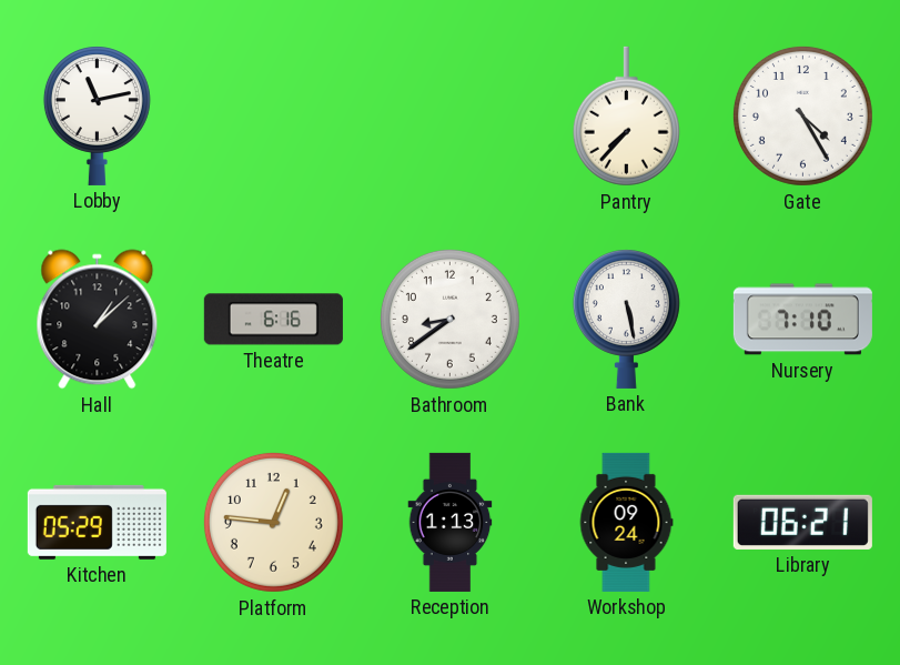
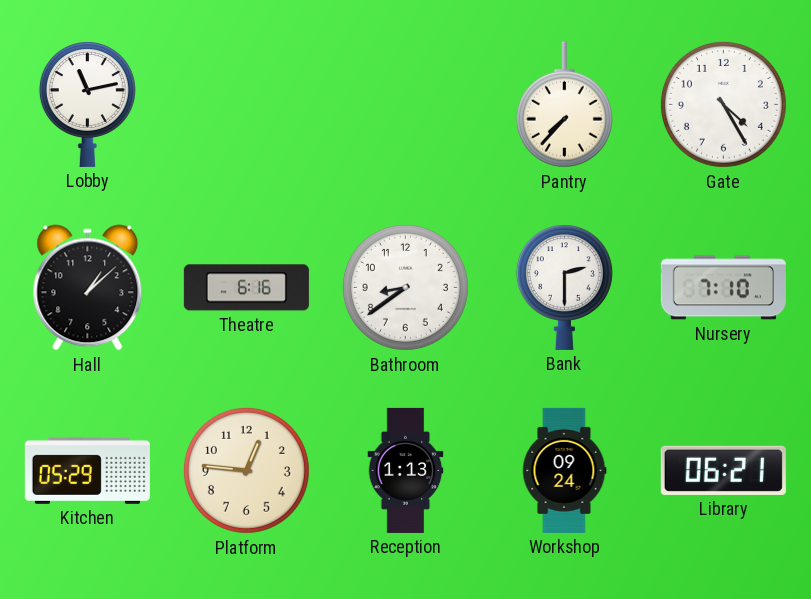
Bank: 5:28 -> 2:30 (564, 287)
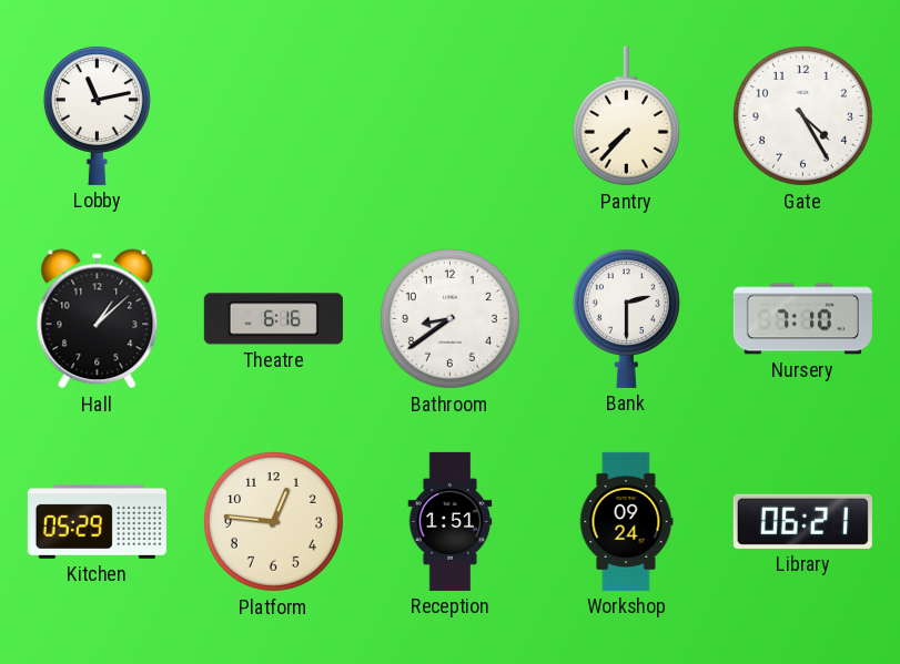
Reception: 1:13 -> 1:51 (451, 521)
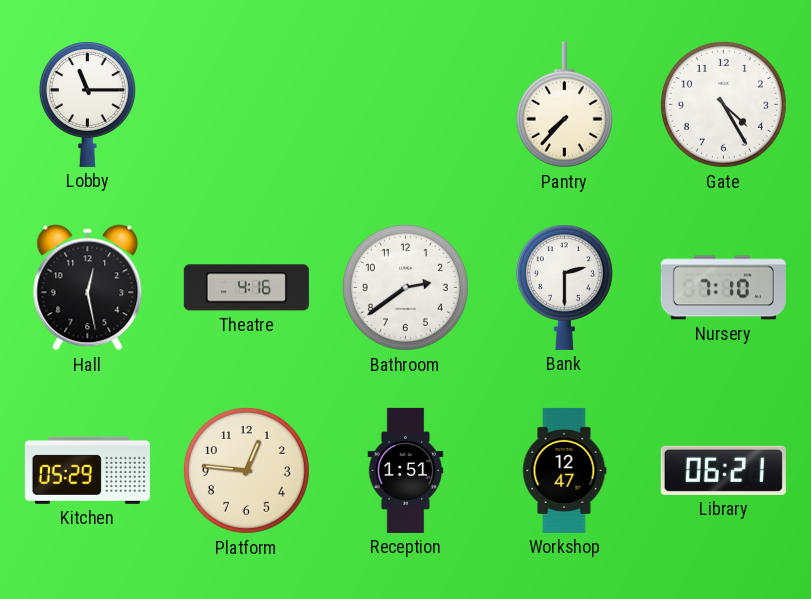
Lobby: 11:13 -> 11:15 (87, 104)
Hall: 1:08 -> 12:28 (88, 288)
Theatre: 6:16 -> 4:16 (246, 288)
Bathroom: 8:39 -> 2:39 (405, 287)
Workshop: 09:24 -> 12:47 (564, 470)
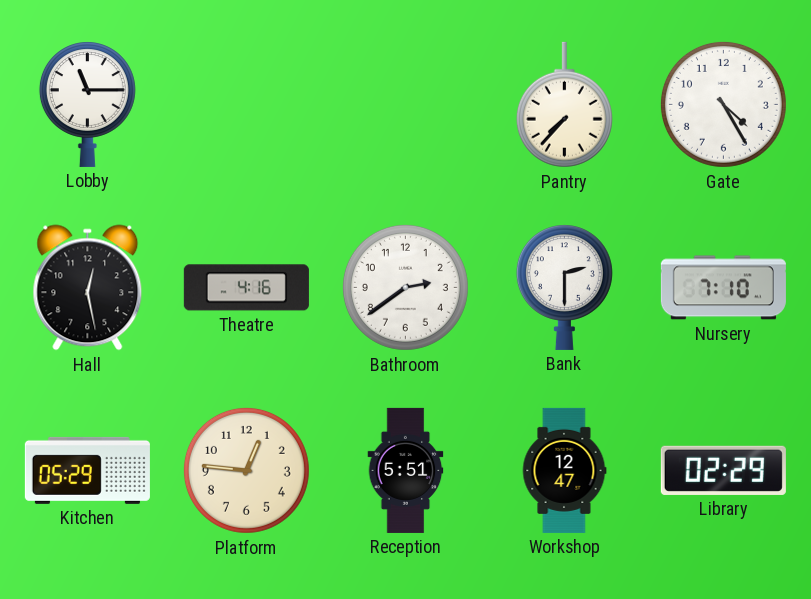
Reception: 1:51 -> 5:51 (406, 470)
Library: 06:21 -> 02:29 (723, 470)
